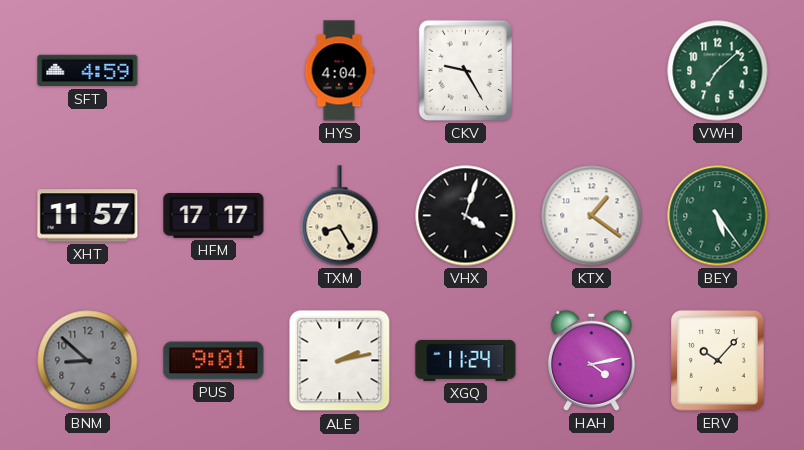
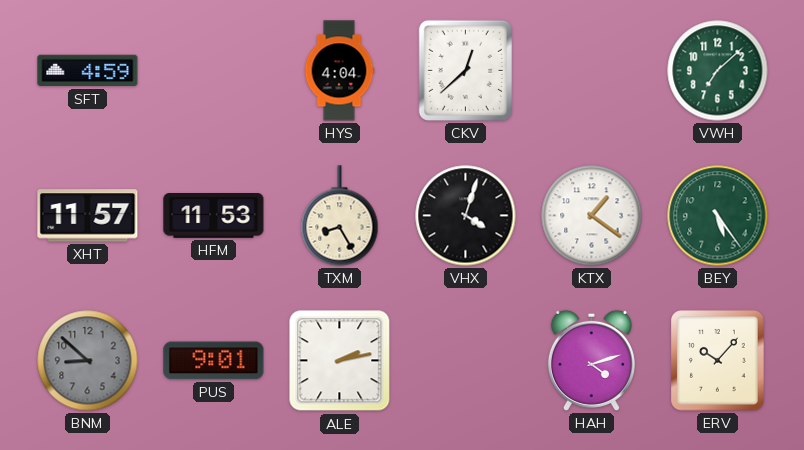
CKV: 9:25 -> 12:38 (465, 70)
HFM: 17:17 -> 11:53 (214, 216)
XGQ: 11:24 -> none (466, 360)
HAH: 4:13 -> 4:12 (591, 360)
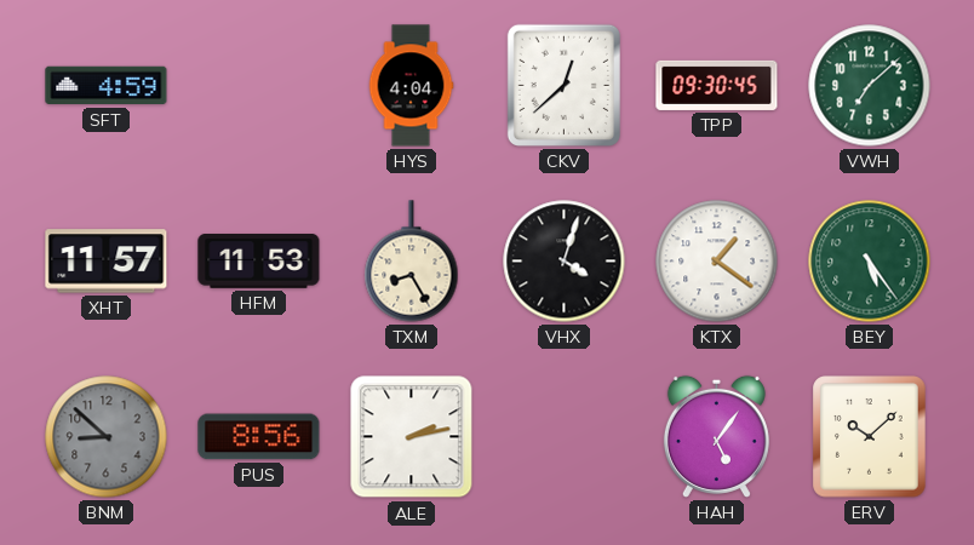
TPP: none -> 09:30 (717, 85)
PUS: 9:01 -> 8:56 (259, 437)
HAH: 4:12 -> 5:06 (716, 436)
ERV: 10:07 -> 10:08 (870, 437)
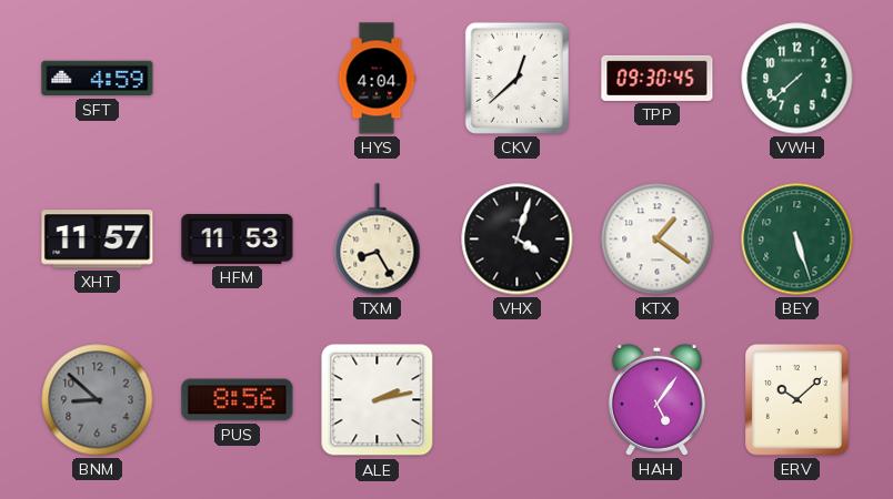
VWH: 7:08 -> 7:38 (797, 79)
BEY: 5:24 -> 5:27 (797, 240)
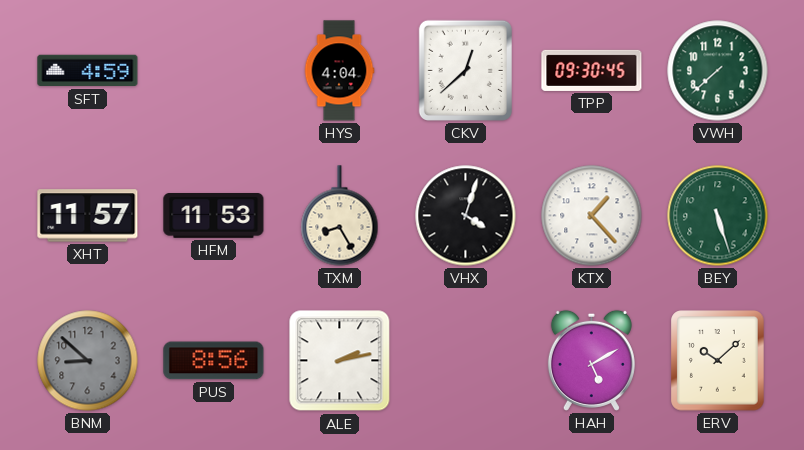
KTX: 1:21 -> 1:23 (592, 216)
HAH: 5:06 -> 5:10 (591, 360)
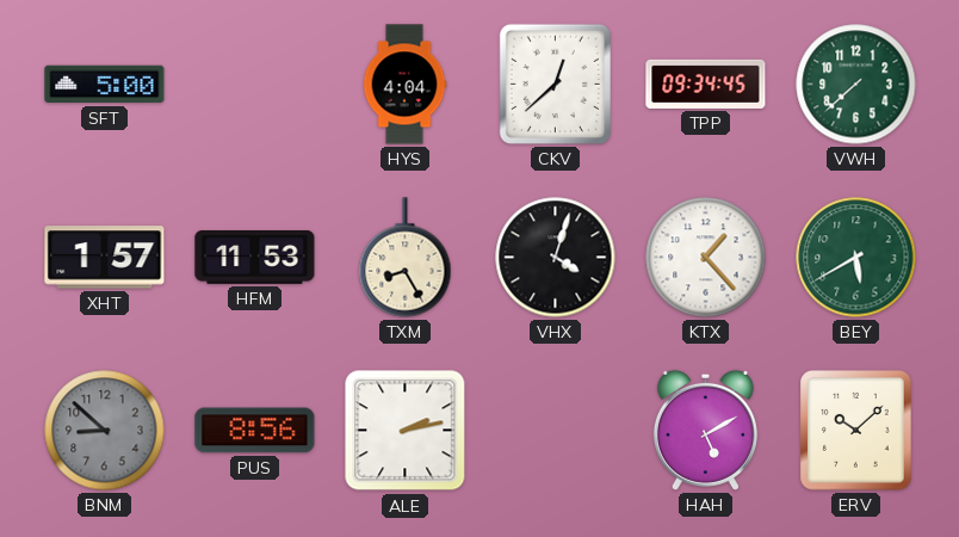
SFT: 4:59 -> 5:00 (105, 85)
TPP: 09:30 -> 09:34 (706, 84)
XHT: 11:57 -> 1:57 (105, 258)
BEY: 5:27 -> 5:40 (856, 258)
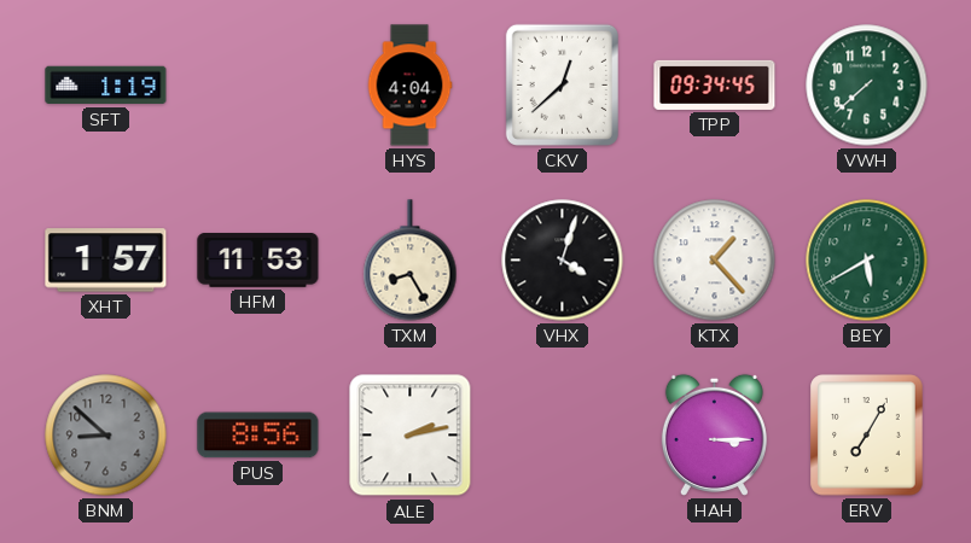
SFT: 5:00 -> 1:19 (106, 86)
HAH: 5:10 -> 3:15 (714, 434)
ERV: 10:08 -> 7:05 (867, 436)
